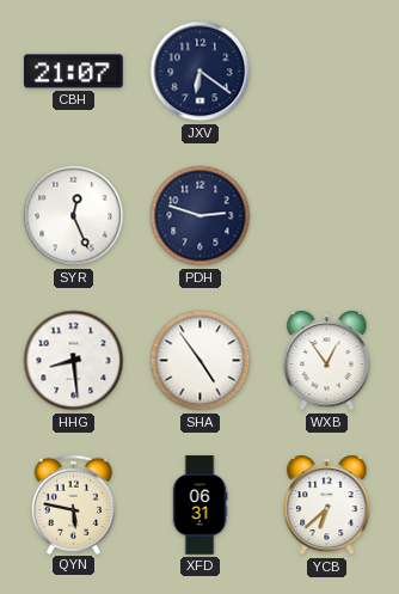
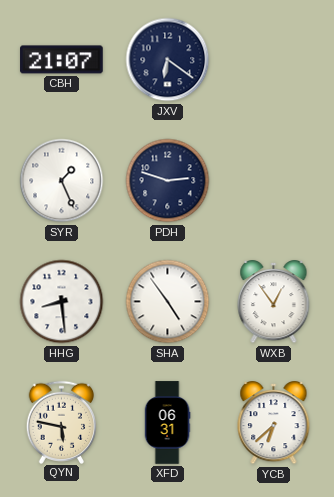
SYR: 12:26 -> 1:26 (62, 181)
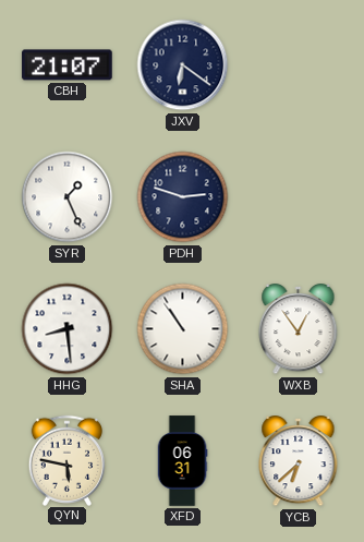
SHA: 4:54 -> 10:54 (183, 329)
